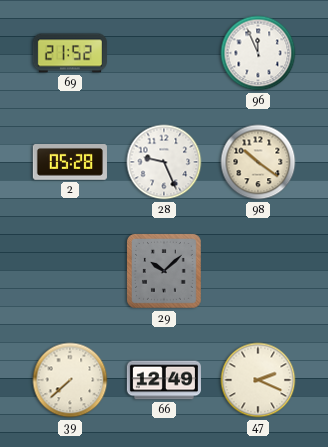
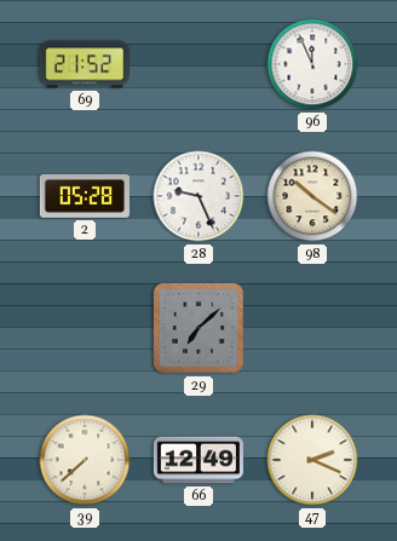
29: 10:08 -> 7:08 (200, 329)
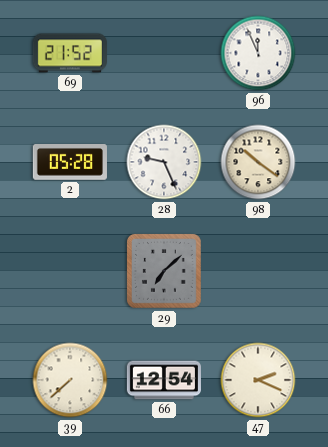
66: 12:49 -> 12:54 (163, 380)
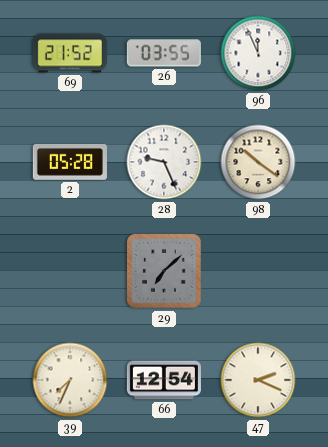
26: none -> 03:55 (164, 53)
39: 7:38 -> 7:34 (70, 380)
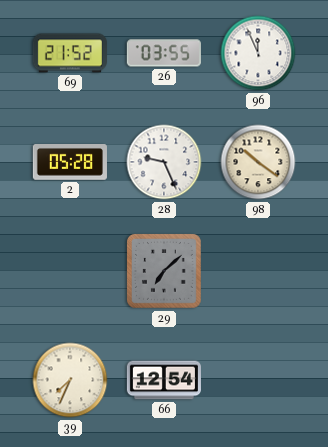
47: 2:19 -> none (258, 380)
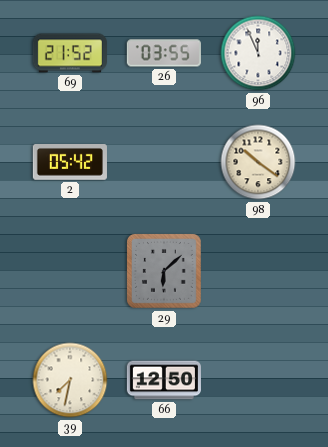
2: 05:28 -> 05:42 (70, 163)
28: 9:26 -> none (164, 162)
29: 7:08 -> 6:08 (165, 272)
39: 7:34 -> 7:32 (70, 380)
66: 12:54 -> 12:50 (163, 380)
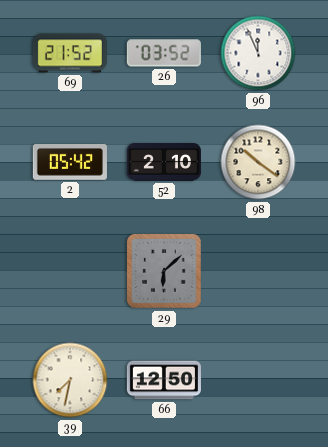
26: 03:55 -> 03:52 (164, 53)
52: none -> 2:10 (164, 162)
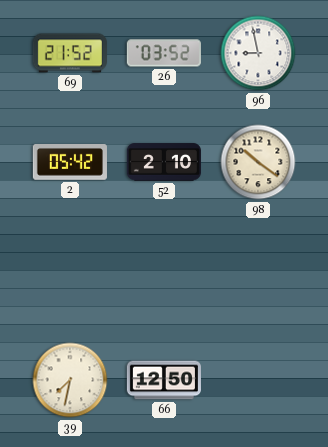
96: 11:56 -> 8:58 (258, 53)
29: 6:08 -> none (165, 272)
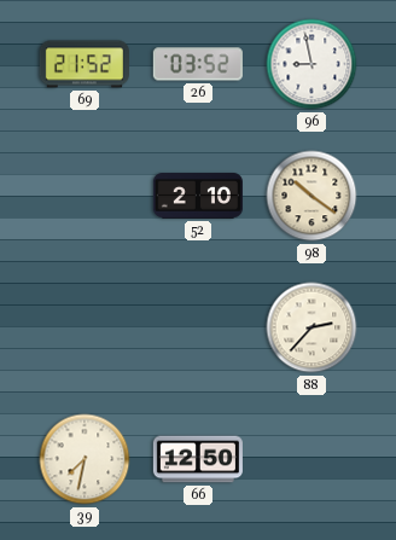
2: 05:42 -> none (70, 163)
88: none -> 2:37 (311, 327)
